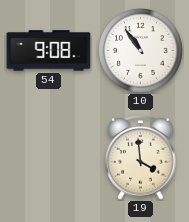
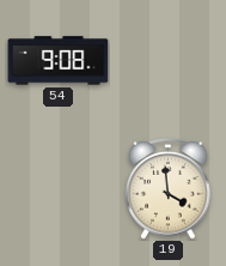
10: 10:54 -> none (141, 51)
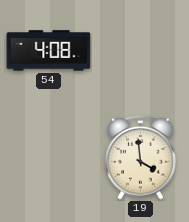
54: 9:08 -> 4:08 (49, 51)
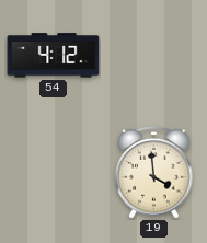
54: 4:08 -> 4:12 (54, 56)
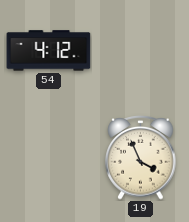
19: 3:59 -> 3:56 (141, 158)
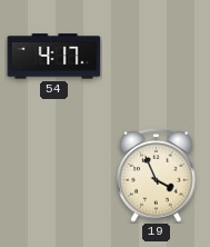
54: 4:12 -> 4:17 (54, 57)
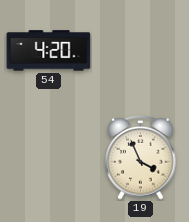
54: 4:17 -> 4:20 (49, 51)
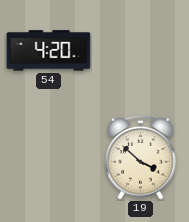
19: 3:56 -> 3:52 (141, 158)
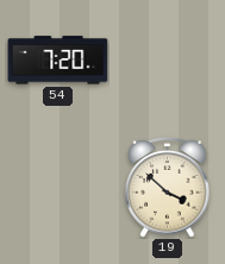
54: 4:20 -> 7:20 (58, 61)
